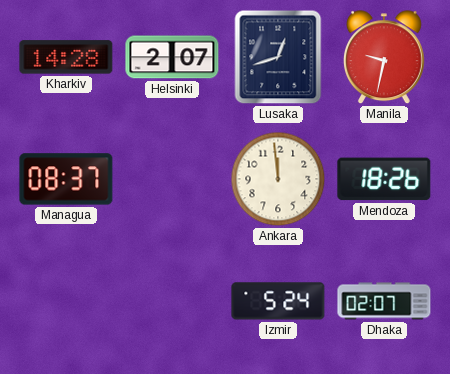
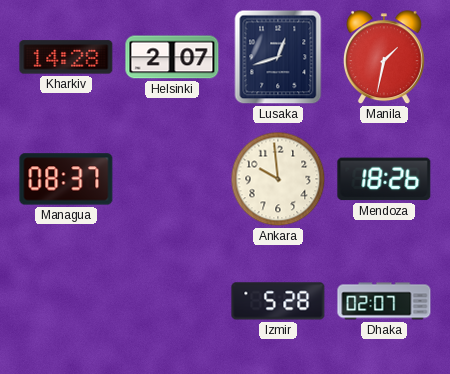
Manila: 9:32 -> 1:32 (384, 58)
Ankara: 11:59 -> 9:59 (278, 179)
Izmir: 5:24 -> 5:28 (278, 301)
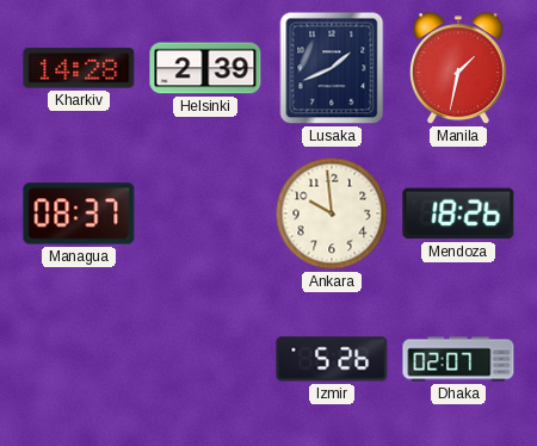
Helsinki: 2:07 -> 2:39 (205, 68)
Lusaka: 12:42 -> 1:41 (332, 68)
Izmir: 5:28 -> 5:26 (332, 359)
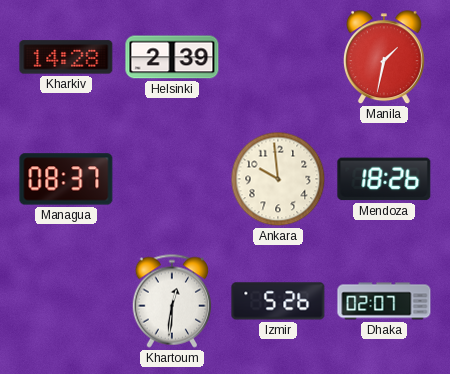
Lusaka: 1:41 -> none (332, 68)
Khartoum: none -> 12:31 (172, 301)
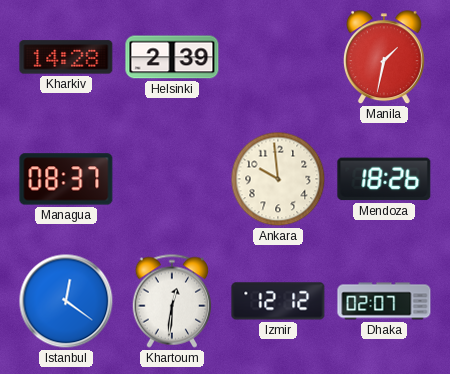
Istanbul: none -> 12:21 (66, 301)
Izmir: 5:26 -> 12:12 (278, 301)
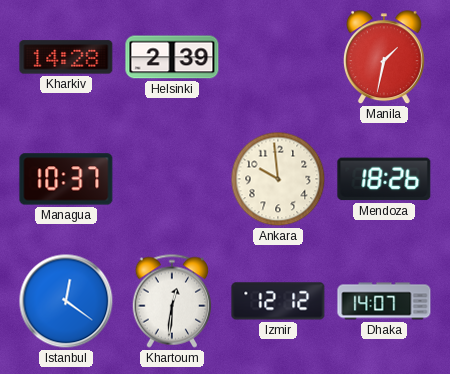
Managua: 08:37 -> 10:37 (66, 179)
Dhaka: 02:07 -> 14:07 (384, 301)
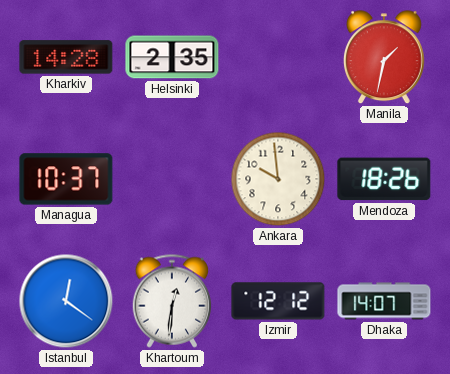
Helsinki: 2:39 -> 2:35 (172, 57)
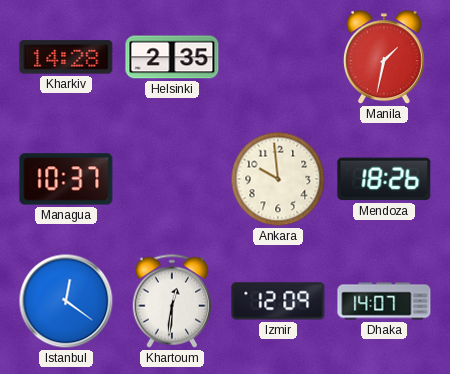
Izmir: 12:12 -> 12:09 (278, 301)
